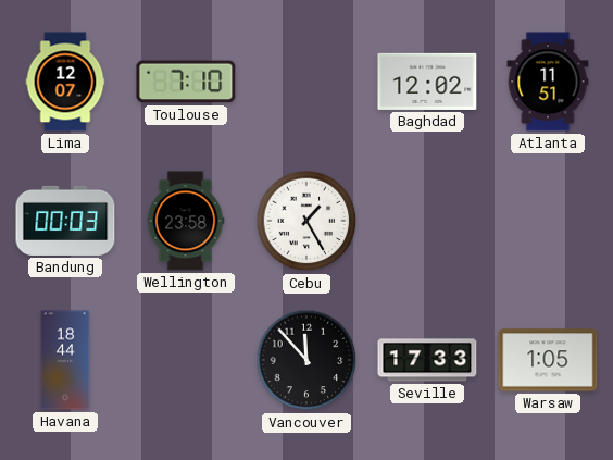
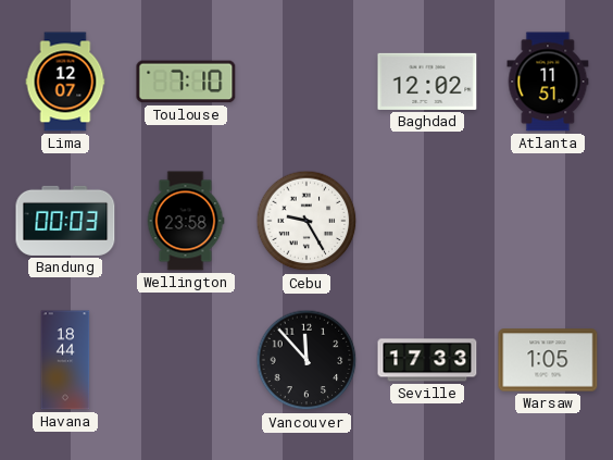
Cebu: 1:25 -> 9:25 (306, 221)
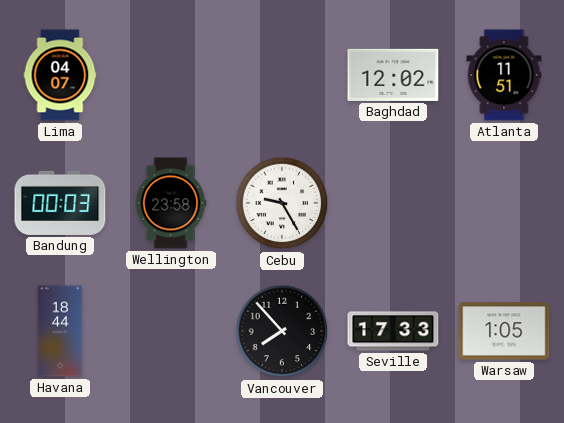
Lima: 12:07 -> 04:07 (60, 75)
Toulouse: 7:10 -> none (186, 82)
Vancouver: 11:53 -> 7:53 (282, 331)
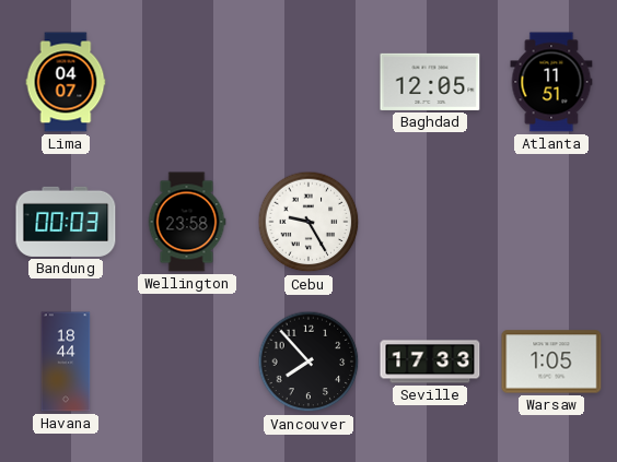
Baghdad: 12:02 -> 12:05 (430, 82)
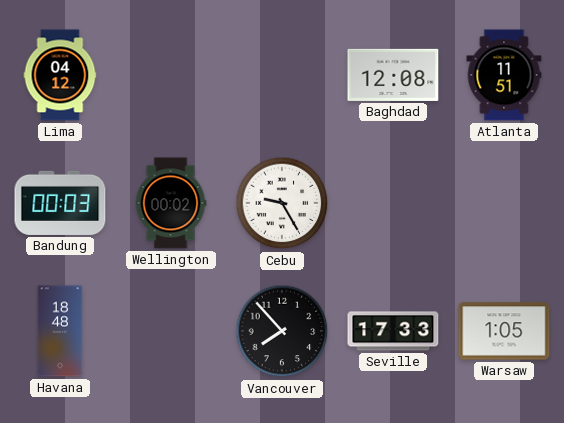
Lima: 04:07 -> 04:12 (60, 75)
Baghdad: 12:05 -> 12:08 (393, 75)
Wellington: 23:58 -> 00:02 (171, 203)
Havana: 18:44 -> 18:48 (60, 331)
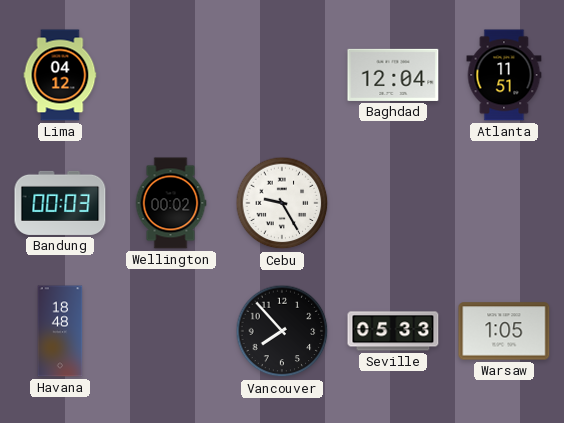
Baghdad: 12:08 -> 12:04 (393, 75)
Seville: 17:33 -> 05:33 (393, 331)
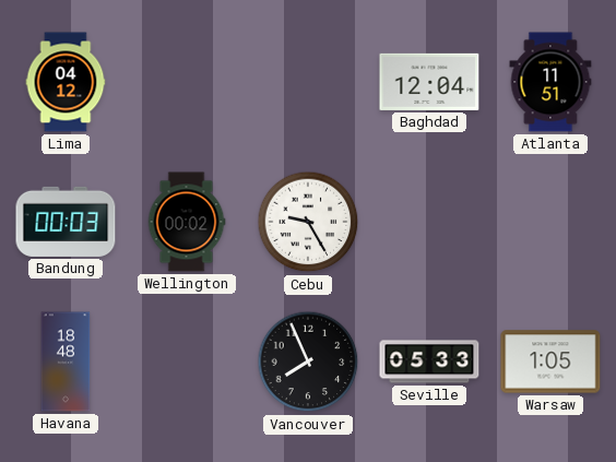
Vancouver: 7:53 -> 7:56 (308, 362)
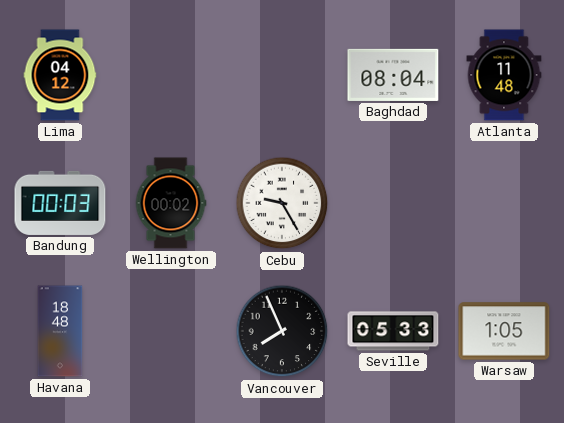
Baghdad: 12:04 -> 08:04 (393, 75)
Atlanta: 11:51 -> 11:48 (504, 75)
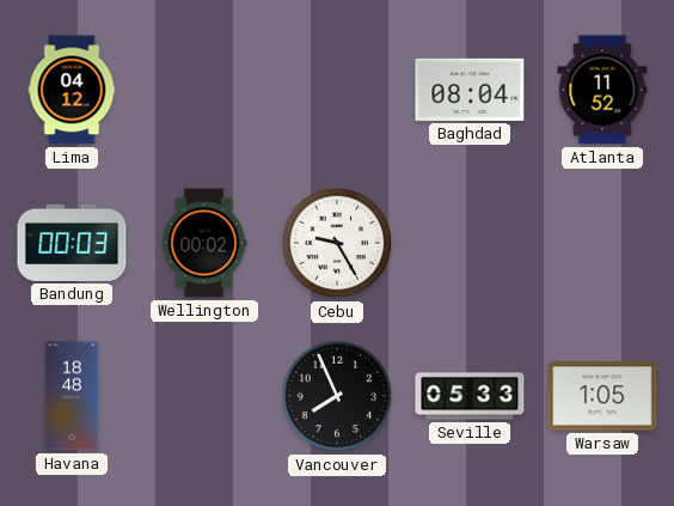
Atlanta: 11:48 -> 11:52 (602, 90)
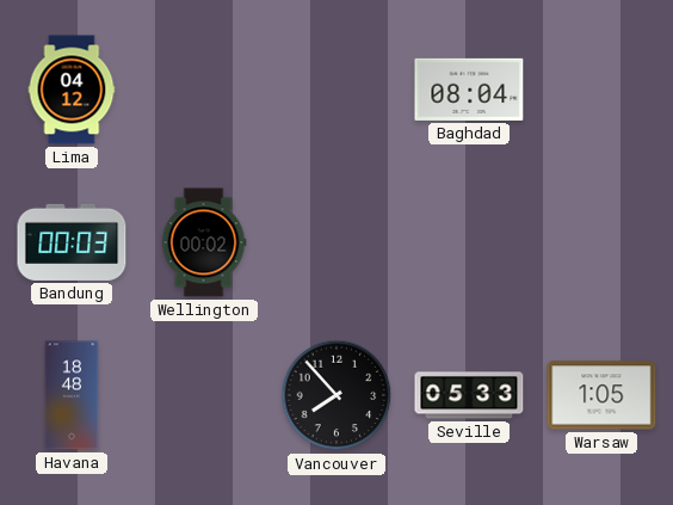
Atlanta: 11:52 -> none (602, 90)
Cebu: 9:25 -> none (337, 243)
Vancouver: 7:56 -> 7:53 (336, 395)
